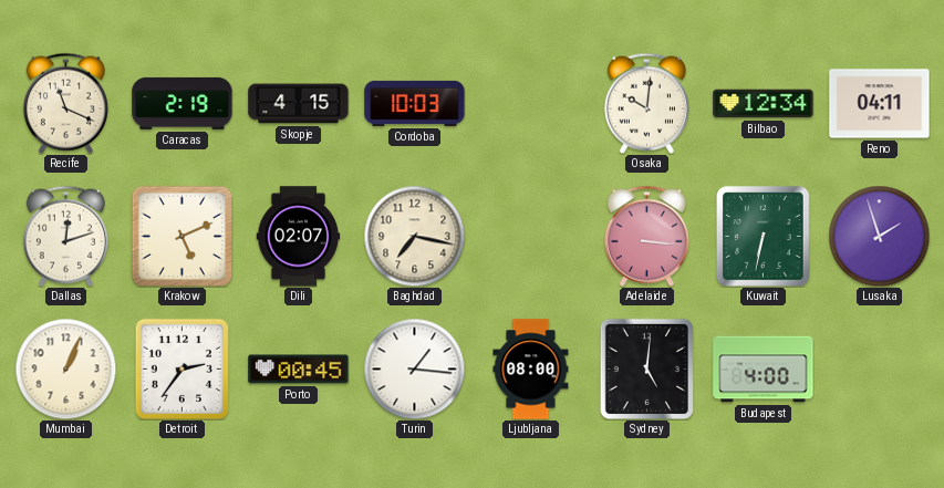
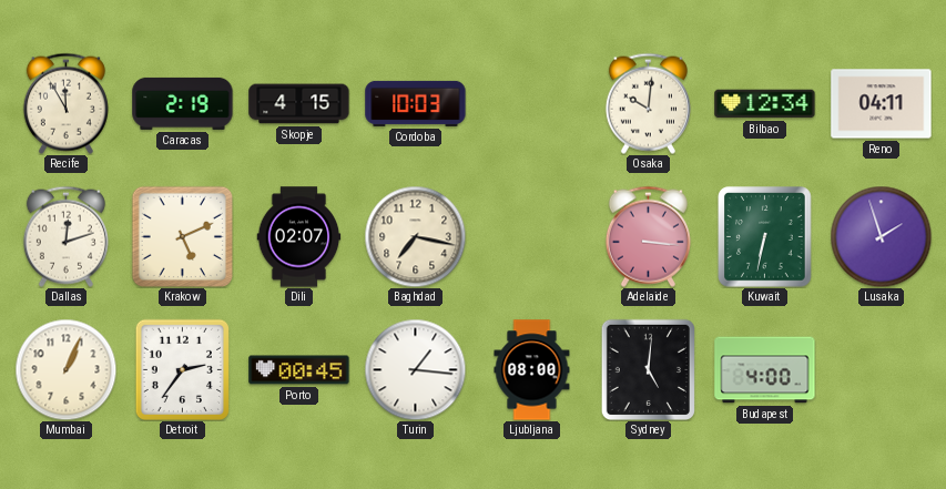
Recife: 11:19 -> 11:55 (65, 103)
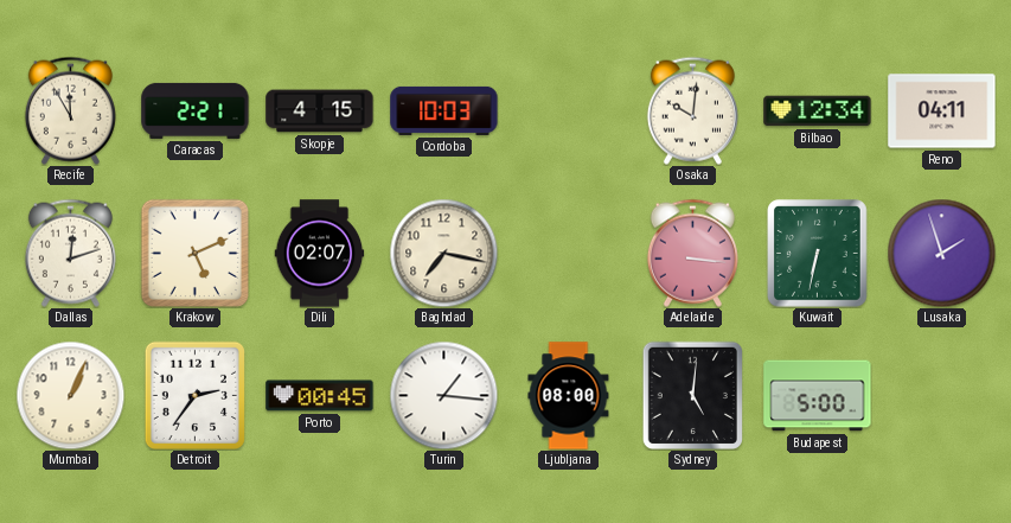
Caracas: 2:19 -> 2:21 (196, 110)
Budapest: 4:00 -> 5:00 (818, 396)
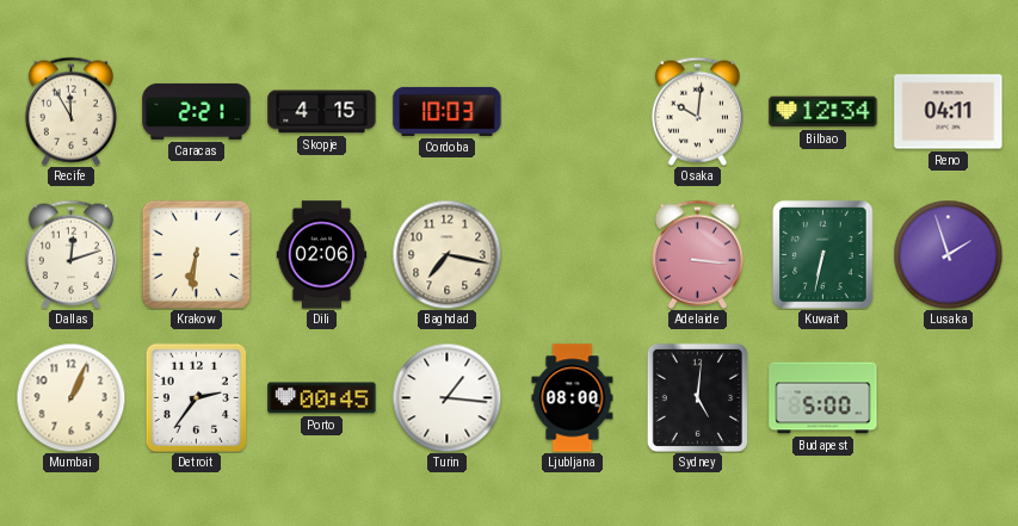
Krakow: 5:11 -> 6:31 (196, 254)
Dili: 02:07 -> 02:06 (322, 255)
